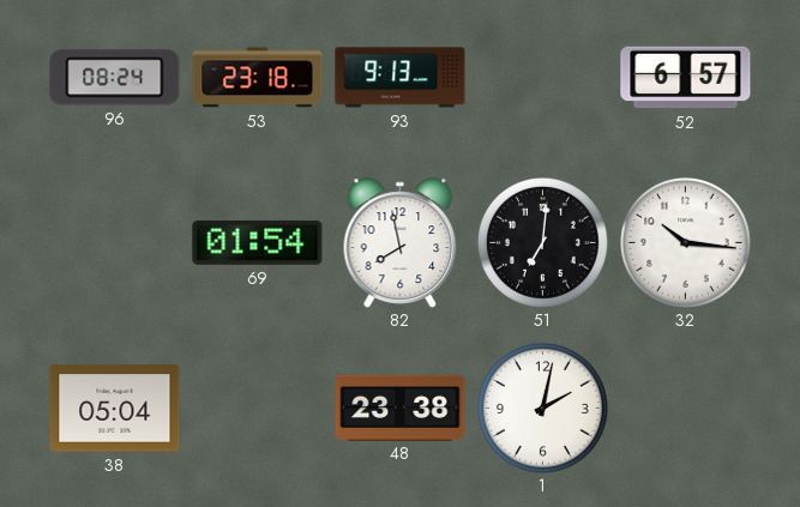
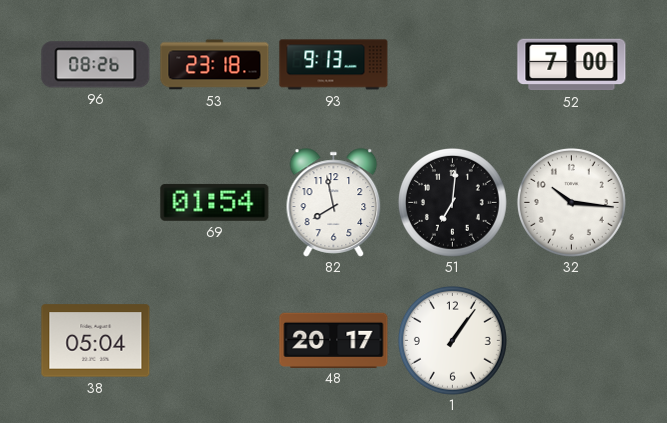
96: 08:24 -> 08:26 (96, 65)
52: 6:57 -> 7:00 (572, 65)
48: 23:38 -> 20:17 (334, 340)
1: 2:02 -> 1:06 (452, 340)
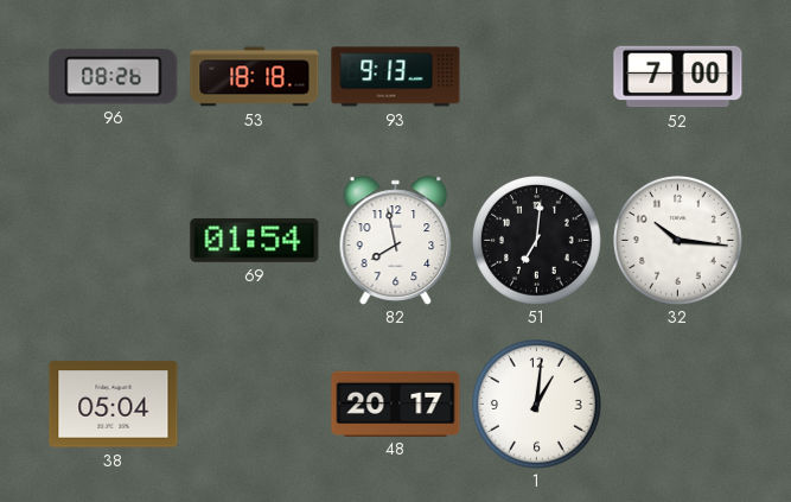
53: 23:18 -> 18:18 (255, 77)
1: 1:06 -> 1:01 (536, 403)
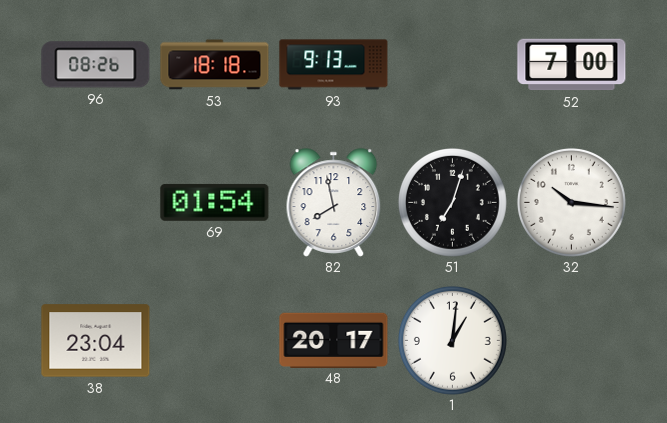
51: 7:01 -> 7:03 (452, 202)
38: 05:04 -> 23:04 (96, 341)
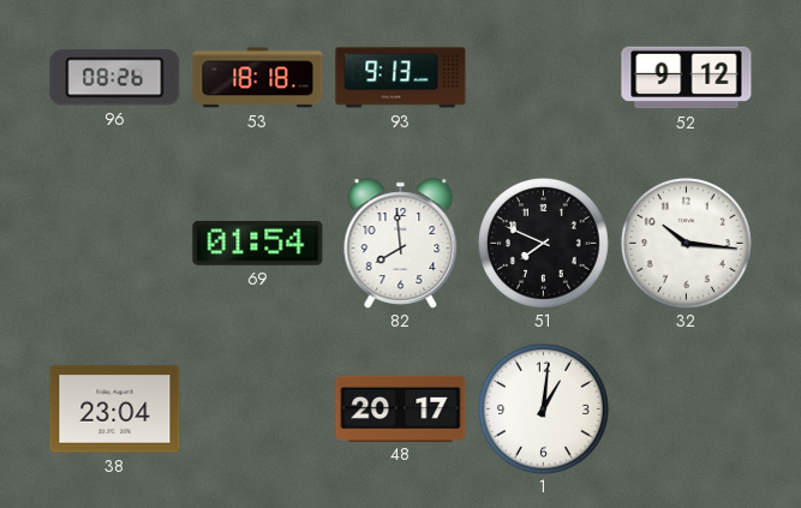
52: 7:00 -> 9:12 (687, 78)
82: 7:58 -> 7:59 (401, 244)
51: 7:03 -> 7:49 (543, 243)
